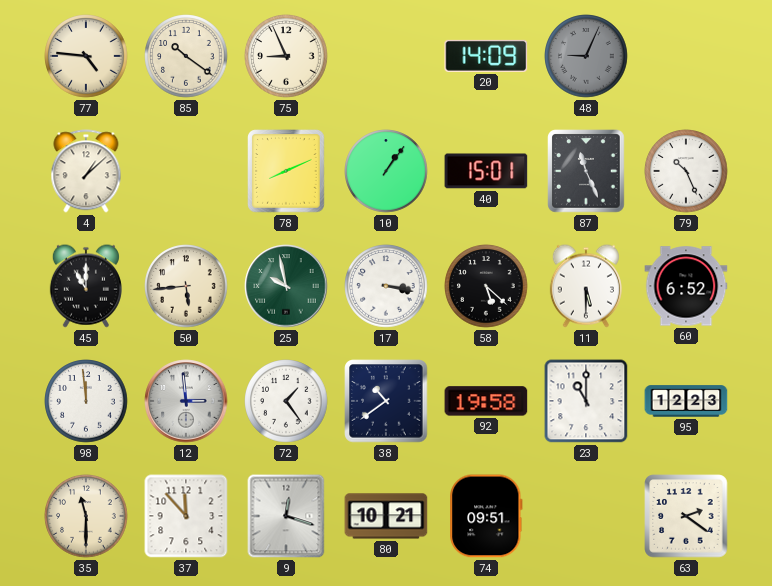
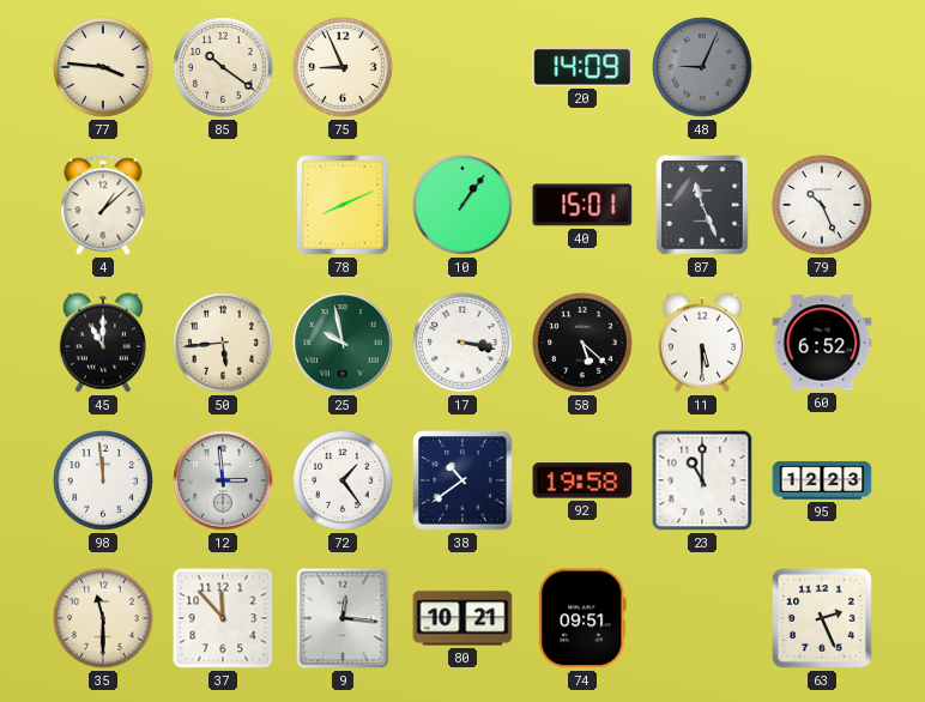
77: 4:46 -> 3:46 (103, 67)
9: 12:18 -> 12:16 (343, 618)
63: 2:21 -> 2:26 (822, 618)
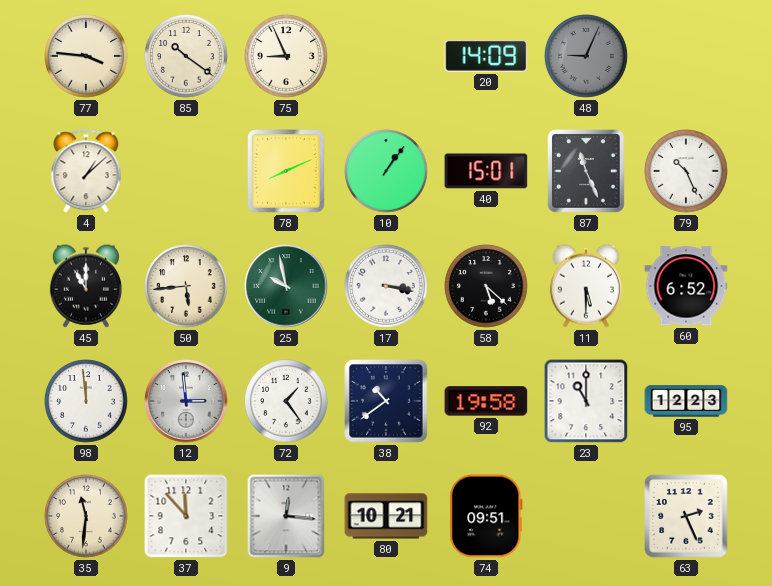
35: 11:30 -> 11:31 (86, 516)
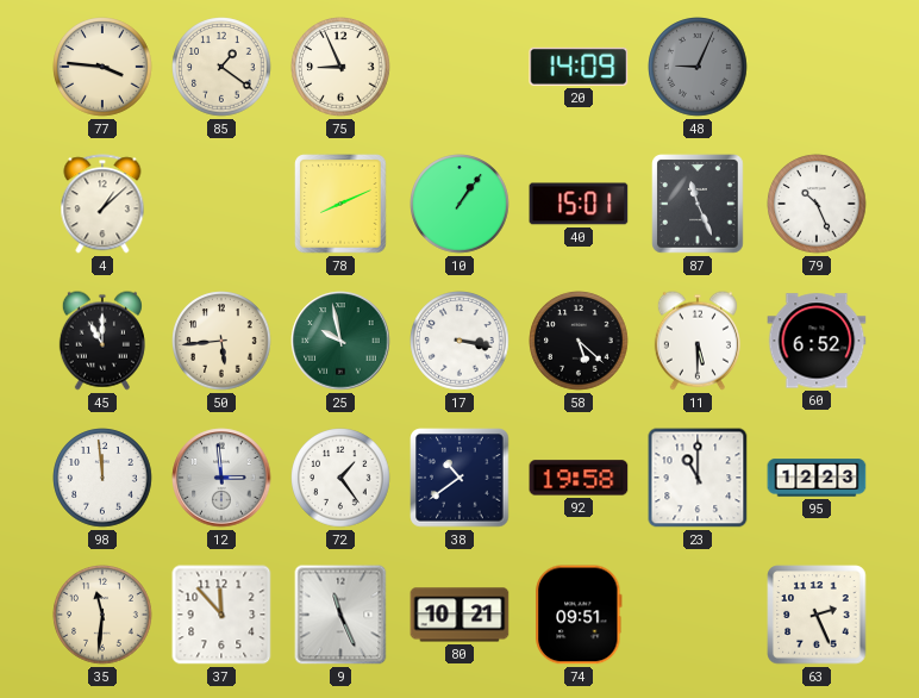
85: 10:21 -> 1:21 (221, 67)
9: 12:16 -> 11:26 (340, 615)
